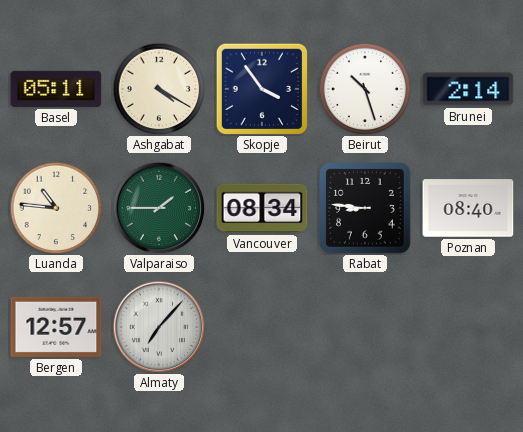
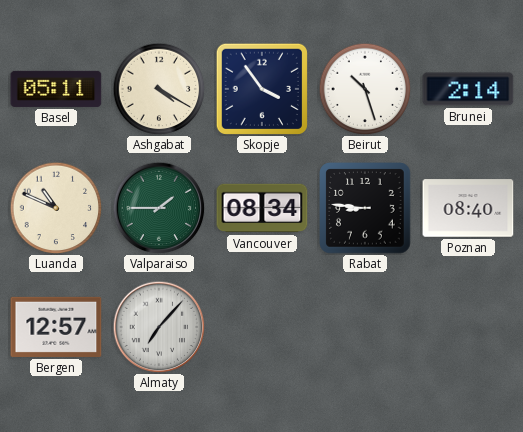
Luanda: 10:46 -> 10:49 (56, 208)
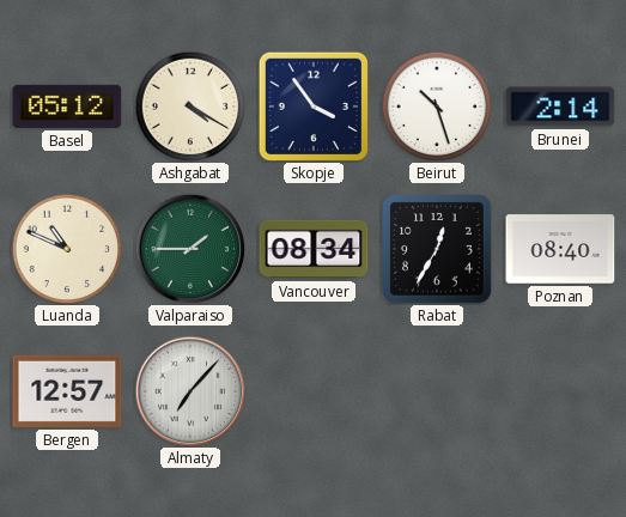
Basel: 05:11 -> 05:12 (67, 107)
Rabat: 8:46 -> 12:35 (437, 249)
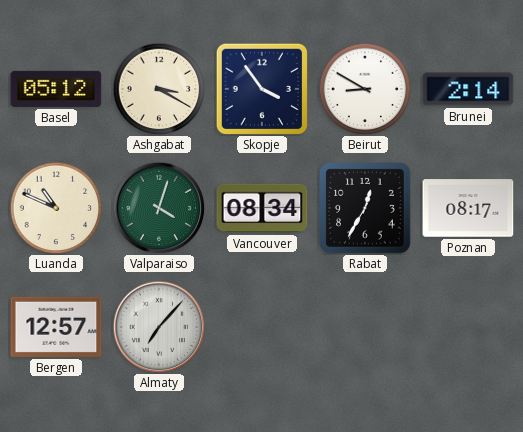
Ashgabat: 4:20 -> 3:20 (159, 89)
Beirut: 10:27 -> 8:50 (365, 89)
Valparaiso: 1:45 -> 4:03 (159, 208)
Poznan: 08:40 -> 08:17 (468, 208)
